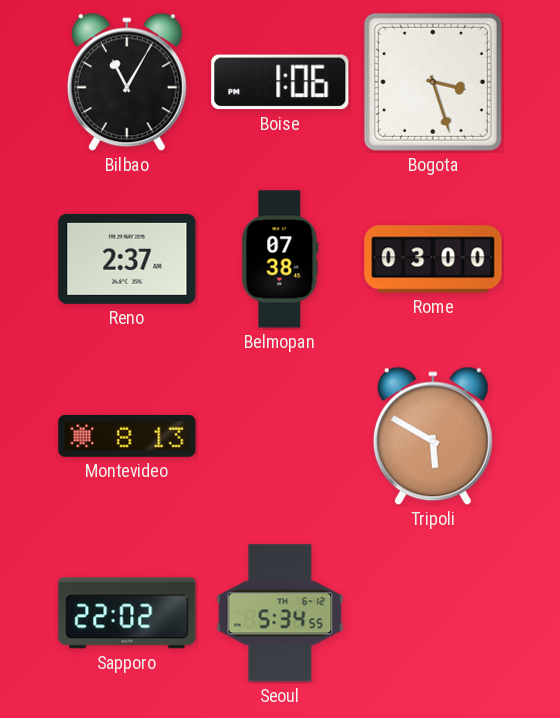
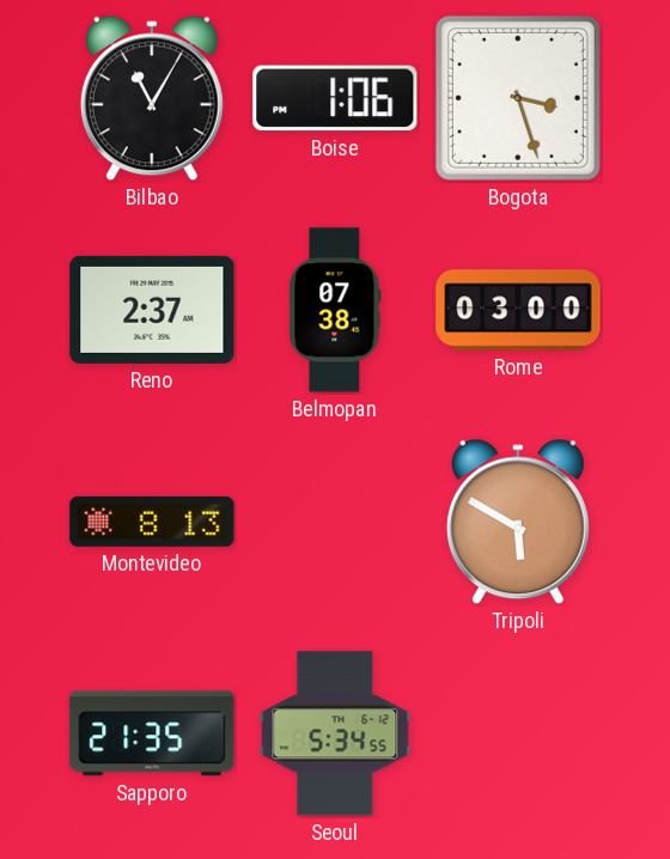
Sapporo: 22:02 -> 21:35 (152, 733)
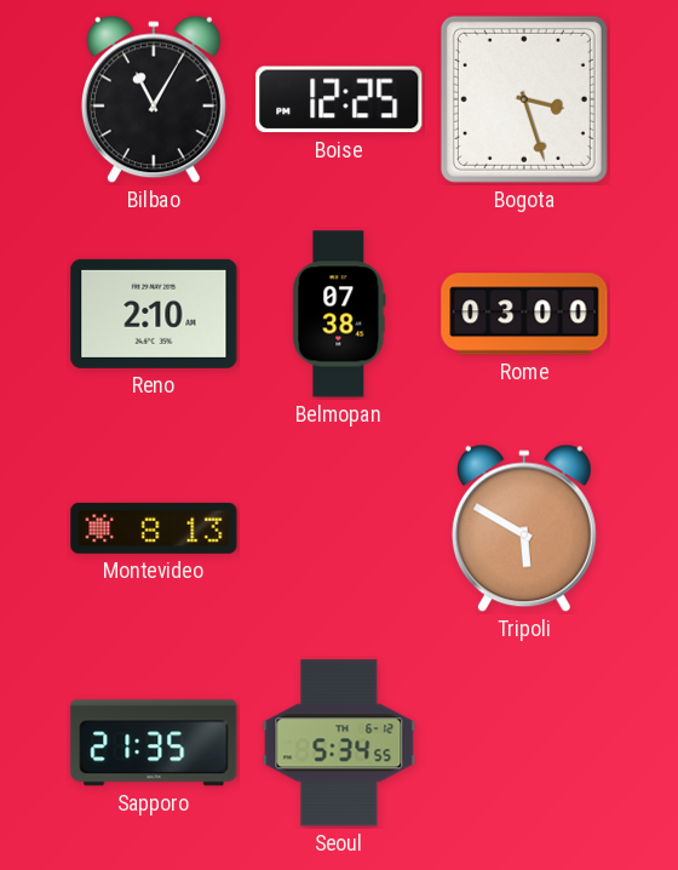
Boise: 1:06 -> 12:25 (339, 99)
Reno: 2:37 -> 2:10 (154, 314)
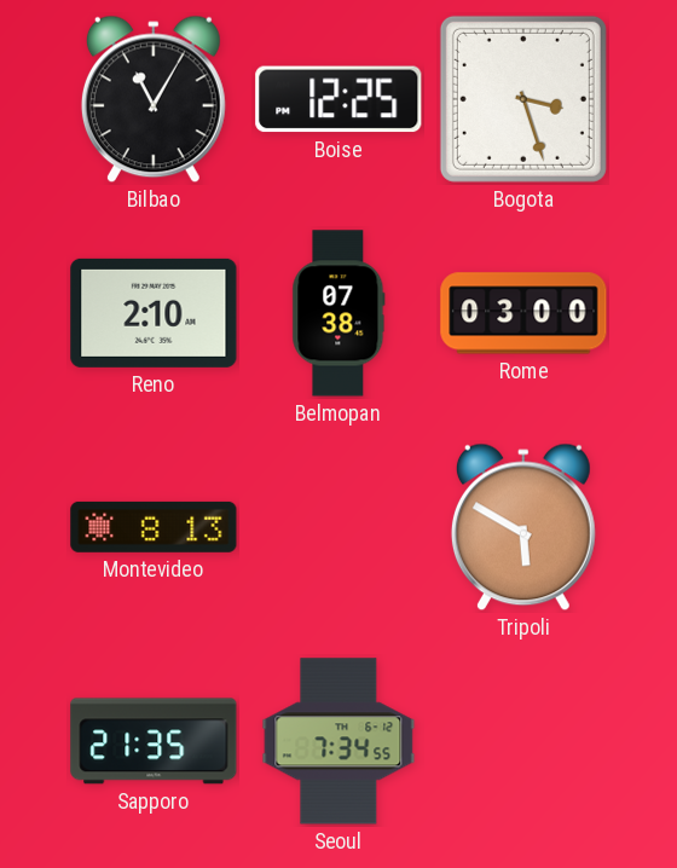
Seoul: 5:34 -> 7:34 (338, 741)
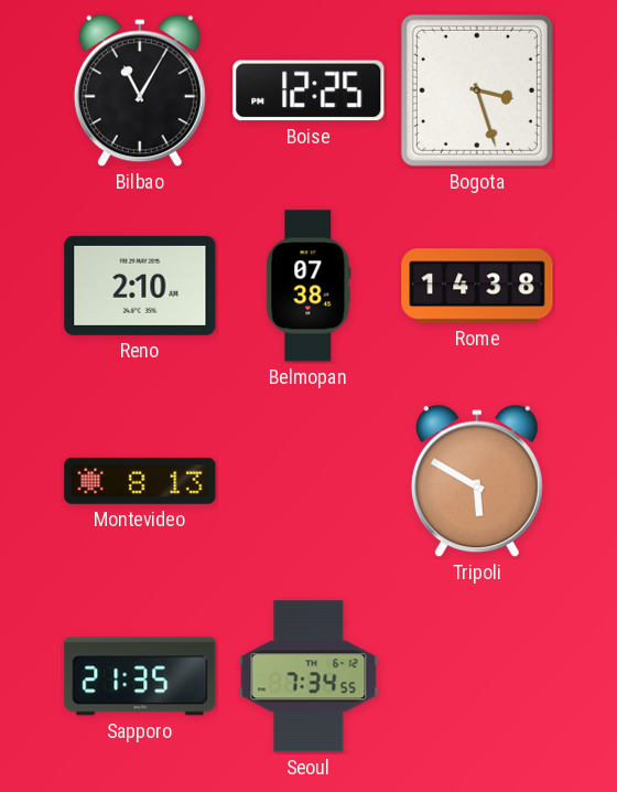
Rome: 03:00 -> 14:38 (477, 286)
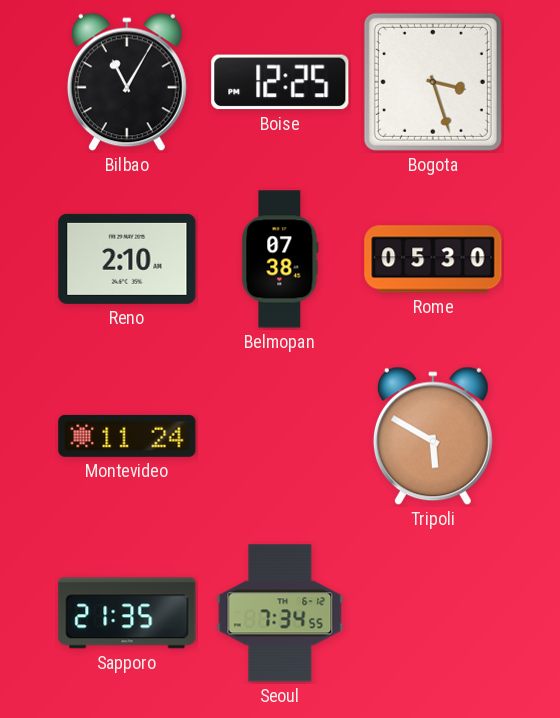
Rome: 14:38 -> 05:30 (433, 259)
Montevideo: 8:13 -> 11:24 (127, 436)
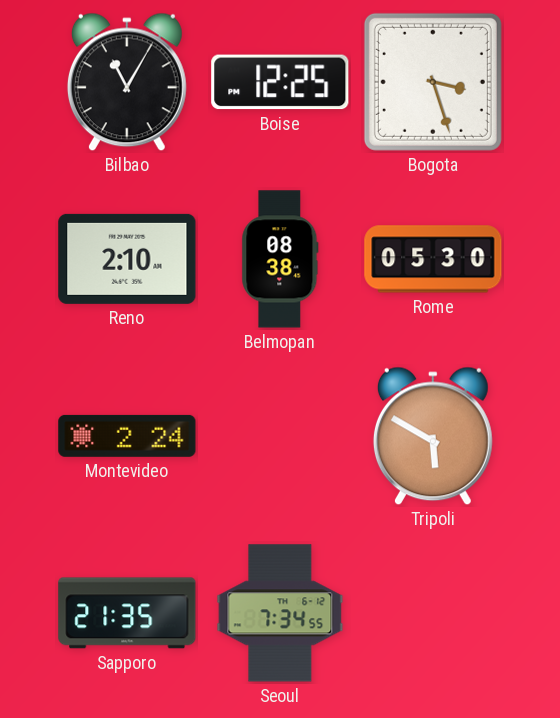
Belmopan: 07:38 -> 08:38 (280, 259)
Montevideo: 11:24 -> 2:24 (127, 436)
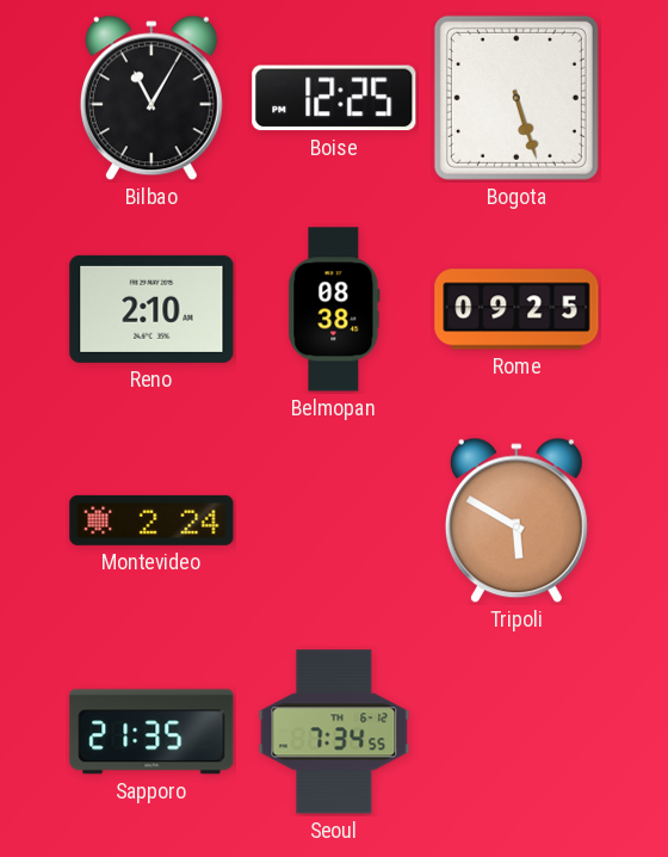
Bogota: 3:27 -> 5:27 (517, 98)
Rome: 05:30 -> 09:25 (517, 309)
